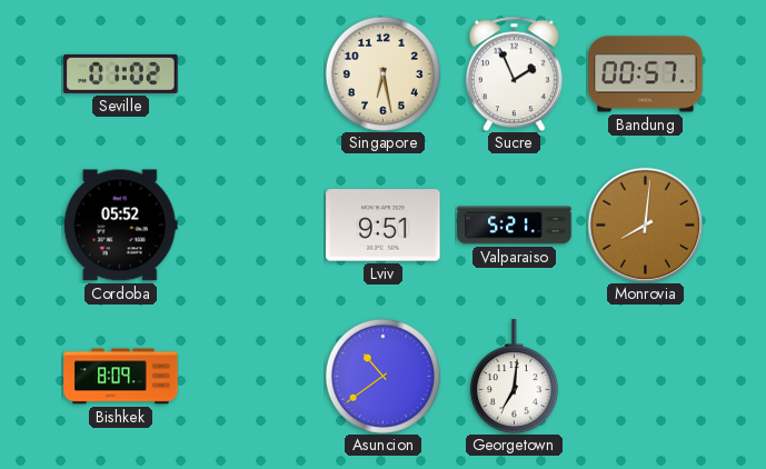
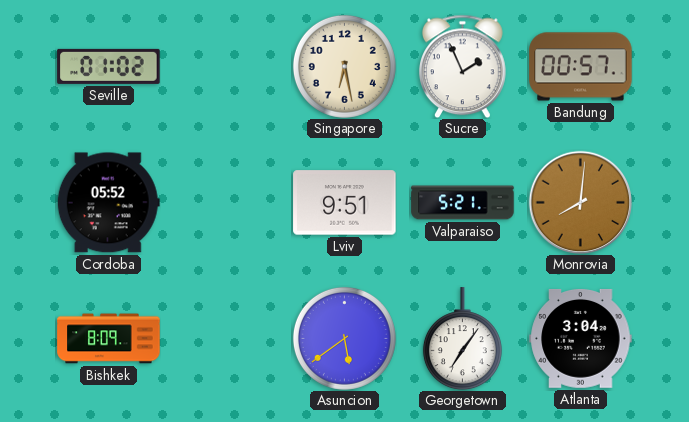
Asuncion: 10:39 -> 5:39 (344, 338)
Georgetown: 7:01 -> 7:06 (462, 339)
Atlanta: none -> 3:04 (581, 338)
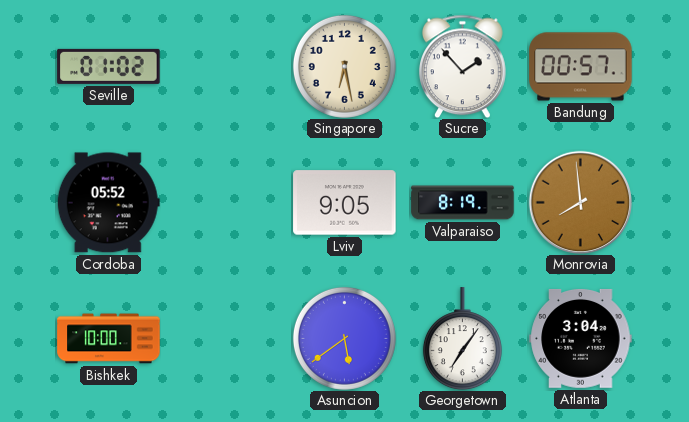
Sucre: 1:56 -> 1:53 (462, 66)
Lviv: 9:51 -> 9:05 (345, 203)
Valparaiso: 5:21 -> 8:19 (463, 203)
Monrovia: 8:01 -> 7:59 (580, 202)
Bishkek: 8:09 -> 10:00 (109, 339)
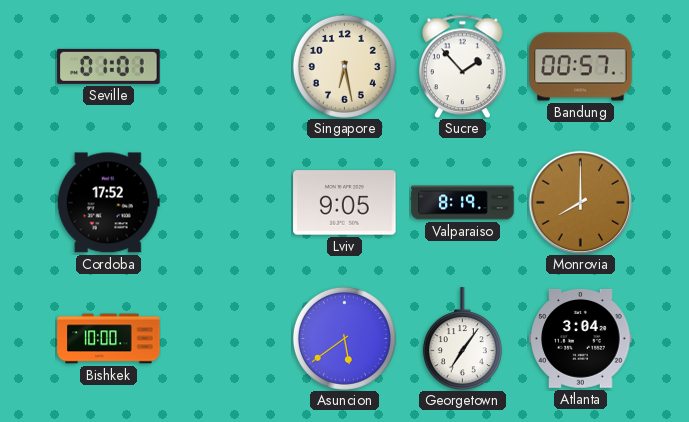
Seville: 01:02 -> 01:01 (109, 66)
Cordoba: 05:52 -> 17:52 (108, 203)
Monrovia: 7:59 -> 8:00 (580, 202)
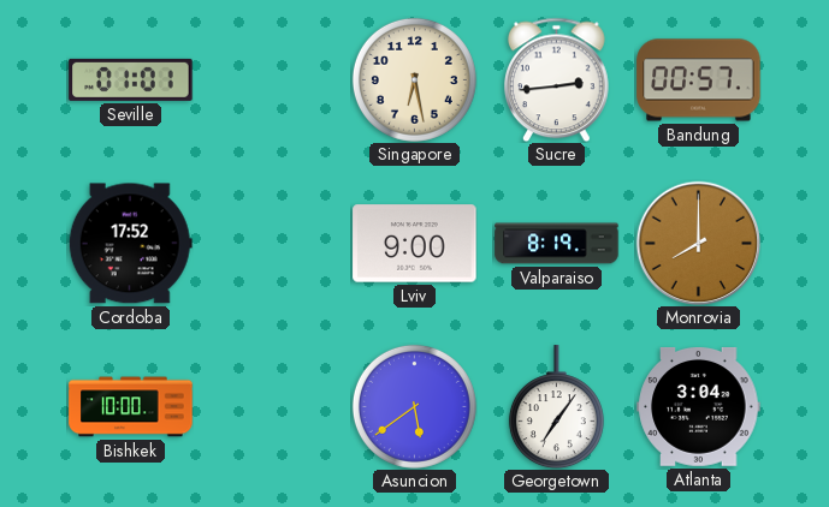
Sucre: 1:53 -> 2:44 (556, 79)
Lviv: 9:05 -> 9:00 (415, 244)
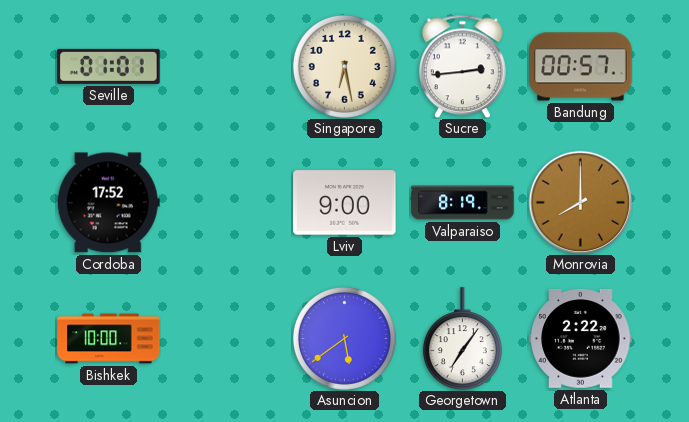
Atlanta: 3:04 -> 2:22 (581, 338)
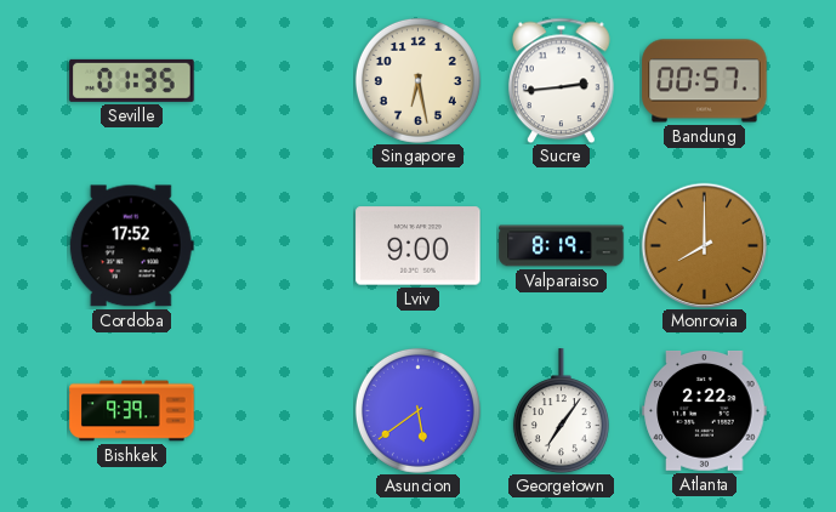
Seville: 01:01 -> 01:35 (132, 80)
Bishkek: 10:00 -> 9:39 (132, 411)
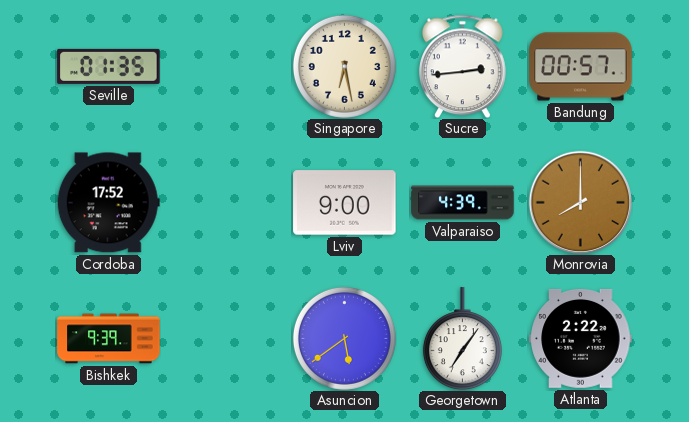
Valparaiso: 8:19 -> 4:39 (463, 203)
